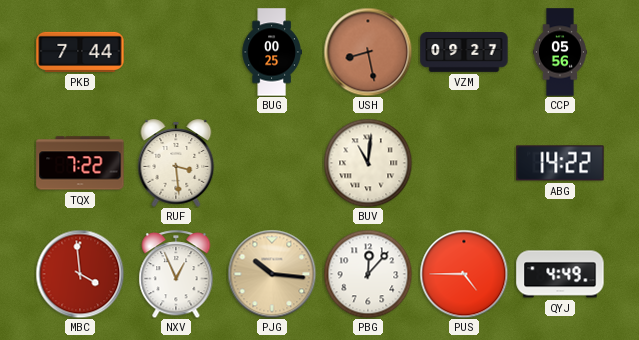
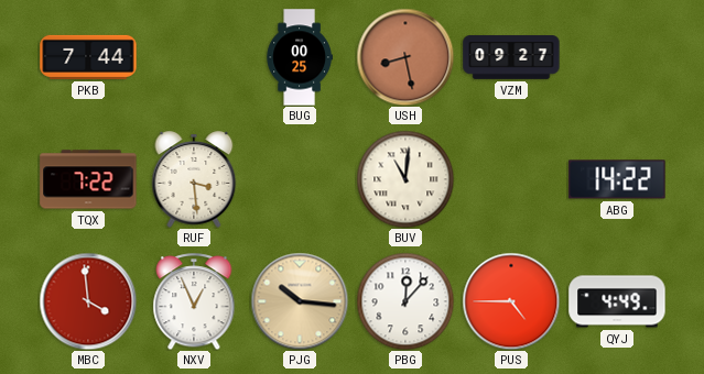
CCP: 05:56 -> none (560, 52)
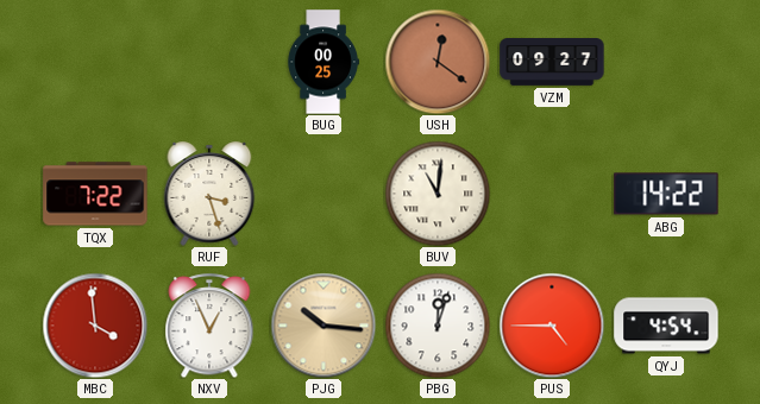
PKB: 7:44 -> none (88, 57)
USH: 8:28 -> 12:21 (438, 62)
RUF: 3:29 -> 3:27 (209, 194)
PBG: 12:07 -> 12:03 (438, 326)
QYJ: 4:49 -> 4:54 (666, 326)
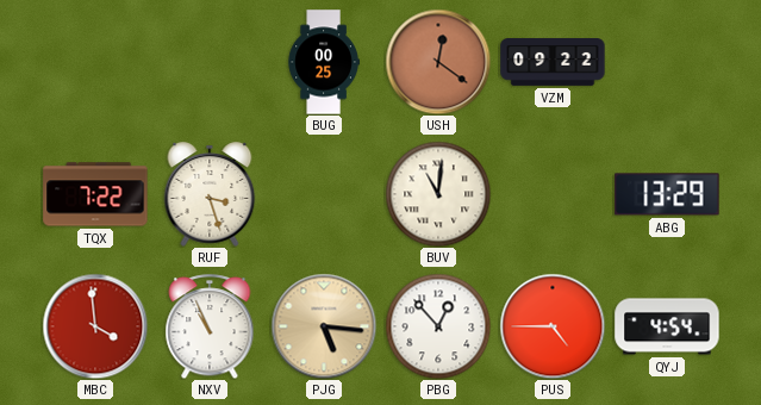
VZM: 09:27 -> 09:22 (553, 63)
ABG: 14:22 -> 13:29 (667, 194)
NXV: 12:56 -> 10:56 (210, 326)
PJG: 10:16 -> 5:16 (324, 326)
PBG: 12:03 -> 12:53 (438, 326)
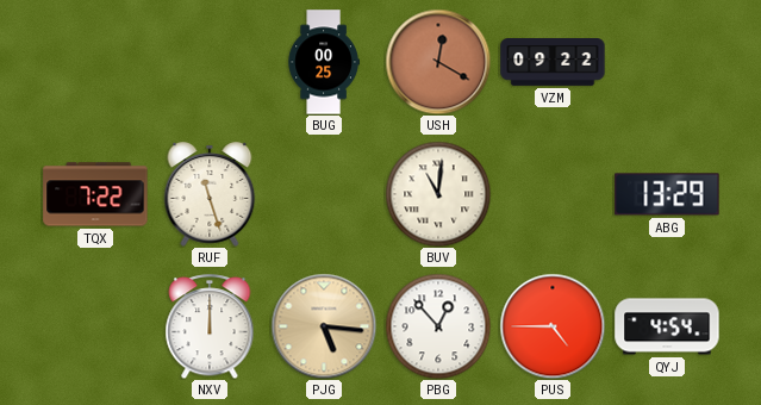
USH: 12:21 -> 12:20 (438, 62)
RUF: 3:27 -> 11:27 (210, 194)
MBC: 3:59 -> none (95, 326)
NXV: 10:56 -> 12:00 (210, 326)
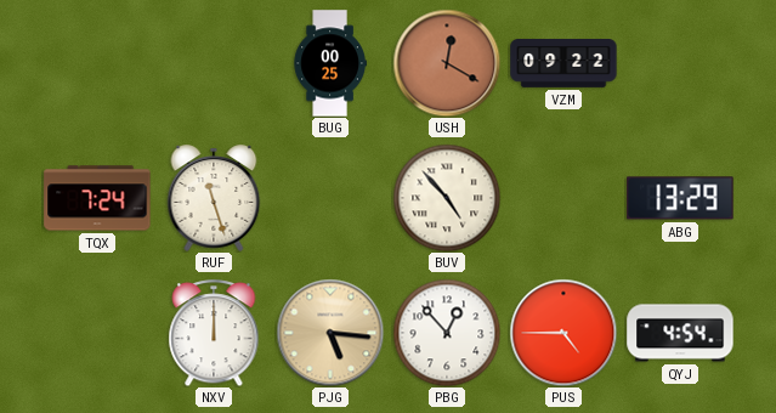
TQX: 7:22 -> 7:24 (97, 198)
BUV: 11:01 -> 4:53 (447, 198)
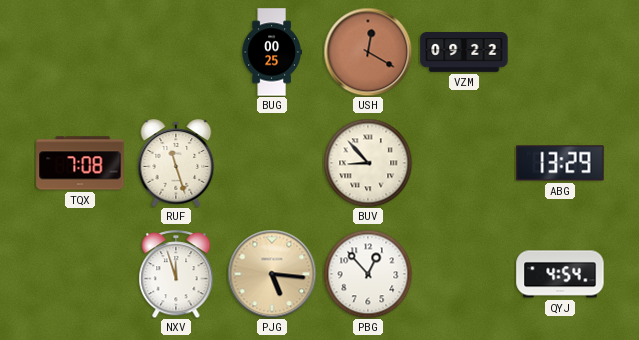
TQX: 7:24 -> 7:08 (80, 163)
BUV: 4:53 -> 8:53 (368, 163)
NXV: 12:00 -> 11:57 (176, 274)
PUS: 4:45 -> none (563, 333)
